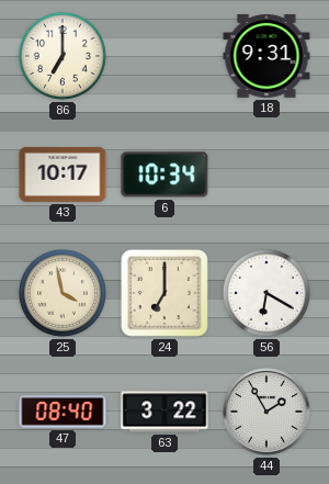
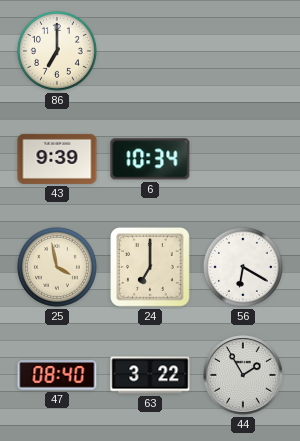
18: 9:31 -> none (266, 57)
43: 10:17 -> 9:39 (57, 159)
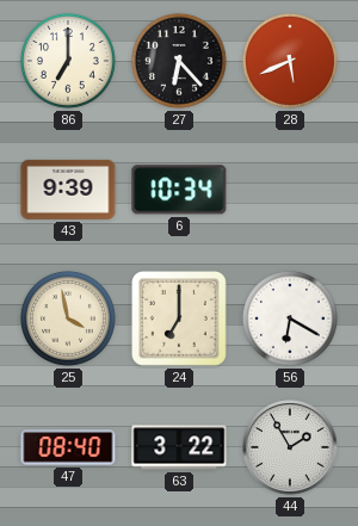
27: none -> 6:23 (179, 61)
28: none -> 5:41 (290, 61)
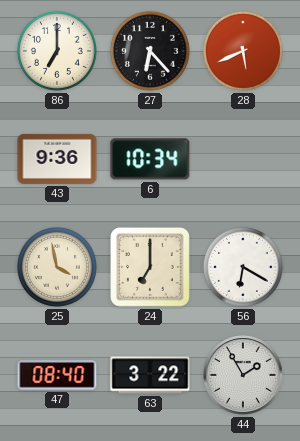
43: 9:39 -> 9:36 (57, 159)
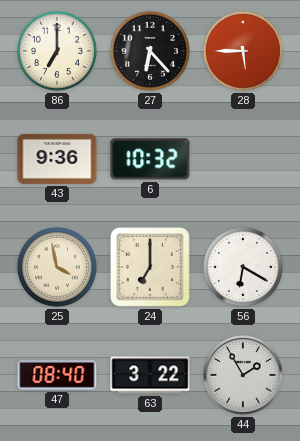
28: 5:41 -> 5:45 (243, 51)
6: 10:34 -> 10:32 (150, 159)
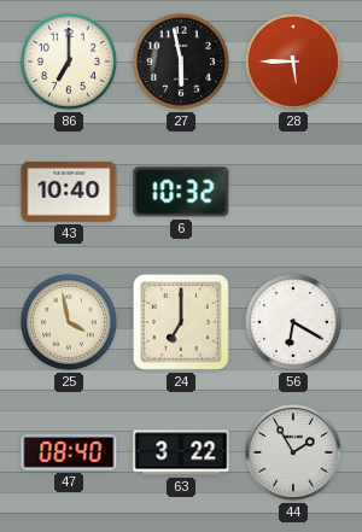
27: 6:23 -> 5:58 (181, 62)
43: 9:36 -> 10:40 (69, 192)
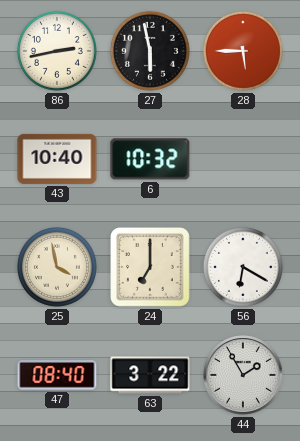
86: 7:00 -> 2:43 (57, 51)
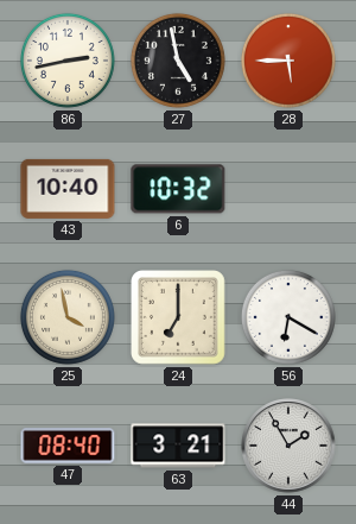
27: 5:58 -> 4:58 (178, 61)
63: 3:22 -> 3:21 (178, 446)
